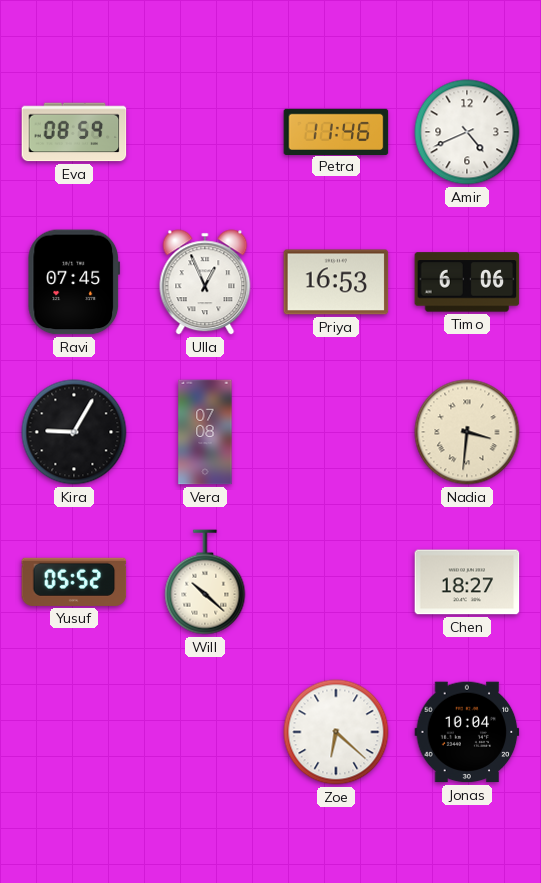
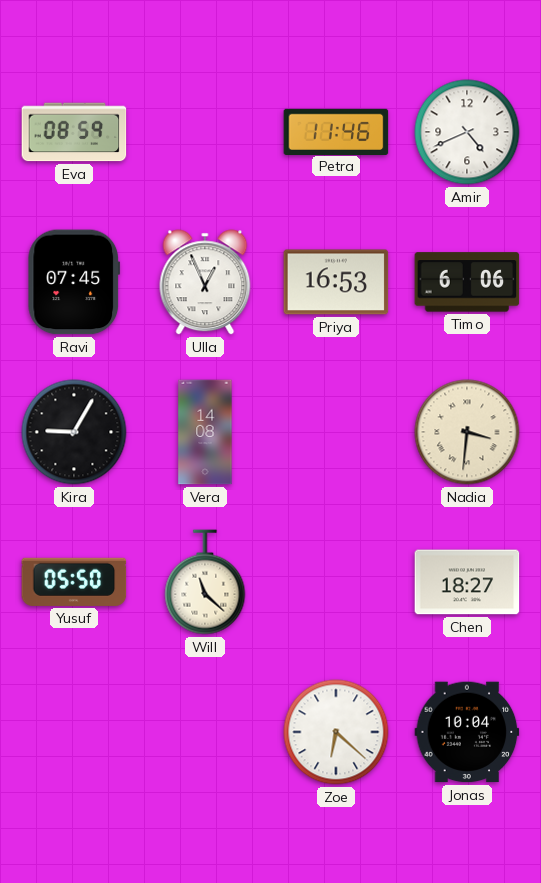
Vera: 07:08 -> 14:08 (205, 432)
Yusuf: 05:52 -> 05:50 (74, 582)
Will: 10:22 -> 11:22 (205, 582)
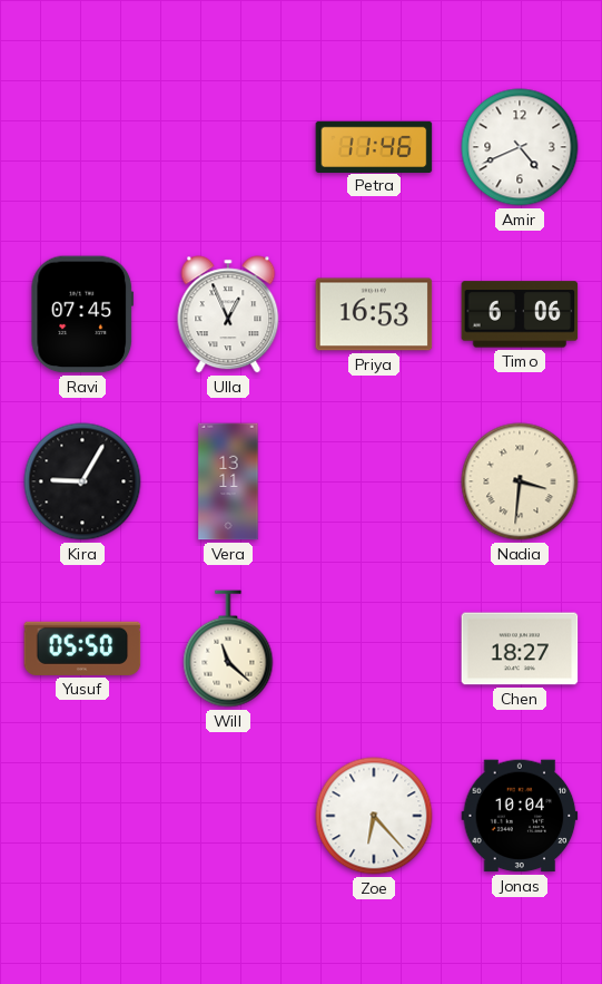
Eva: 08:59 -> none (74, 132)
Vera: 14:08 -> 13:11 (228, 481)
Zoe: 6:22 -> 6:23 (374, 816)
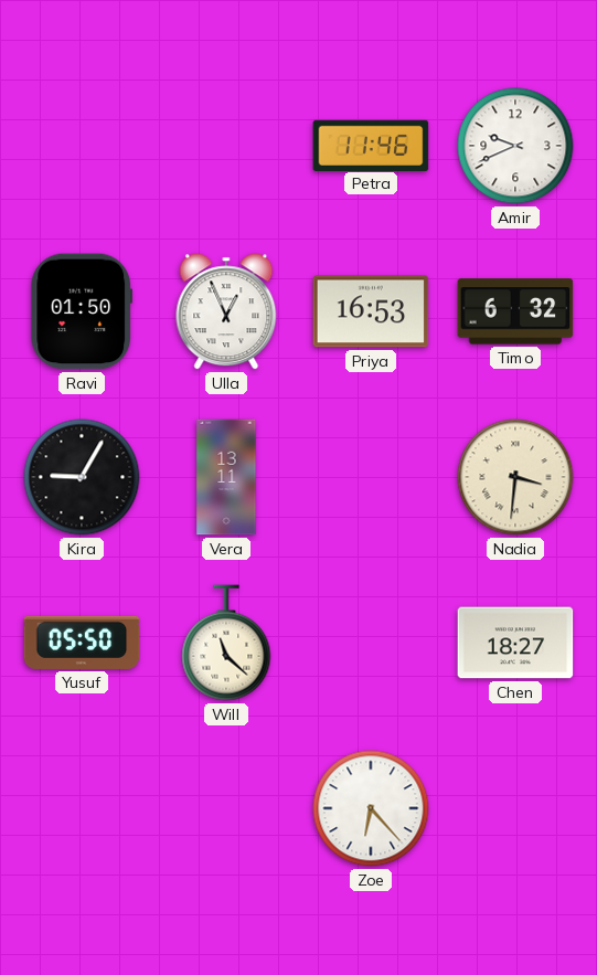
Amir: 4:41 -> 9:41 (515, 146)
Ravi: 07:45 -> 01:50 (82, 311)
Timo: 6:06 -> 6:32 (515, 311)
Jonas: 10:04 -> none (520, 816)
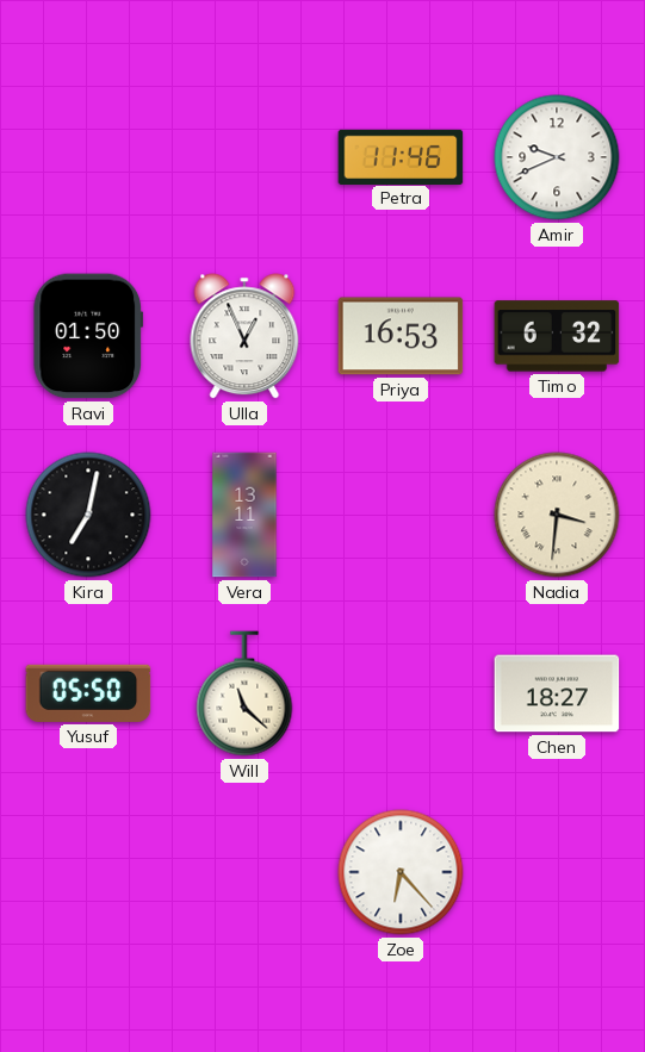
Kira: 9:05 -> 7:02 (88, 515)
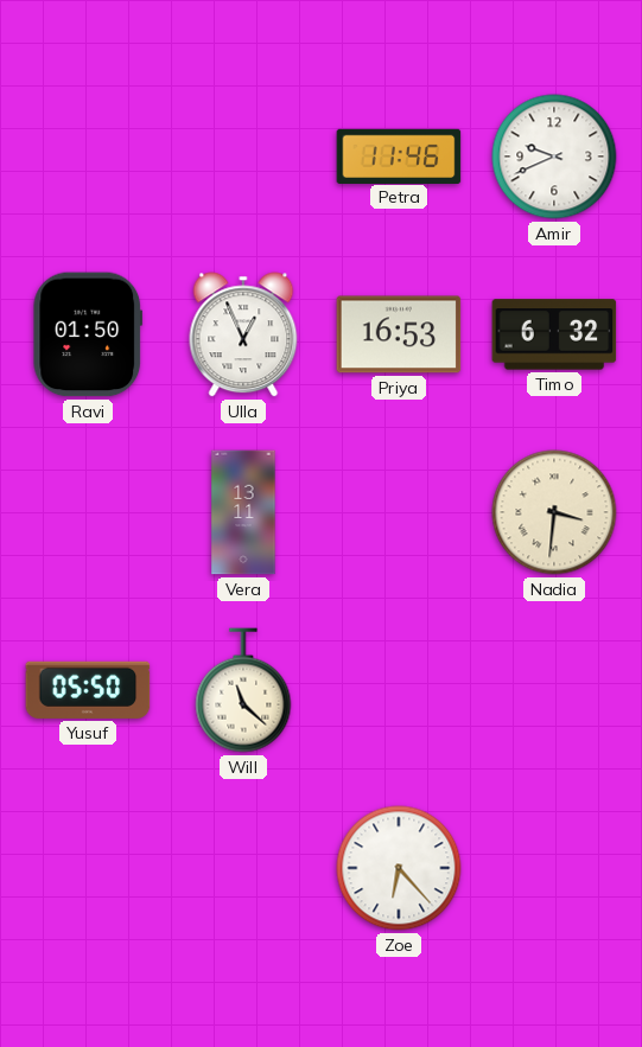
Kira: 7:02 -> none (88, 515)
Chen: 18:27 -> none (557, 693)
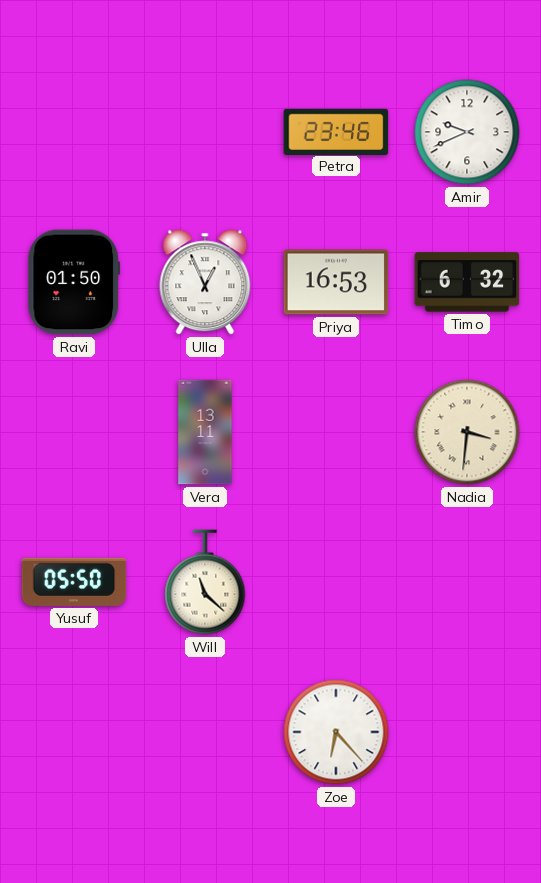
Petra: 11:46 -> 23:46 (336, 131)
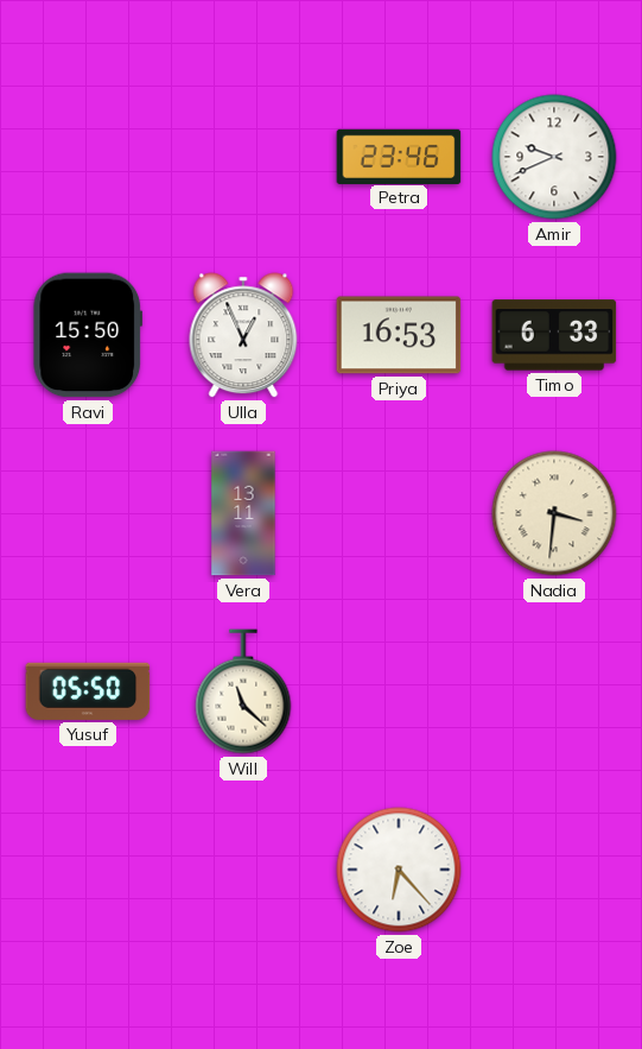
Ravi: 01:50 -> 15:50 (88, 335)
Timo: 6:32 -> 6:33 (554, 335)
